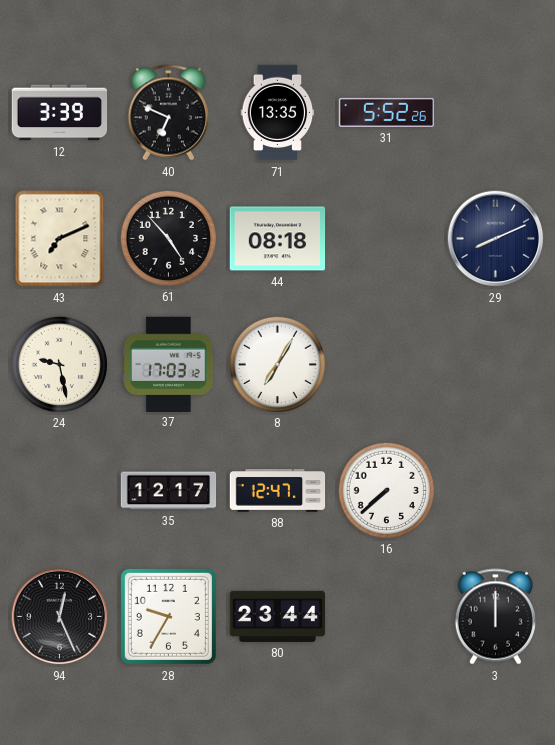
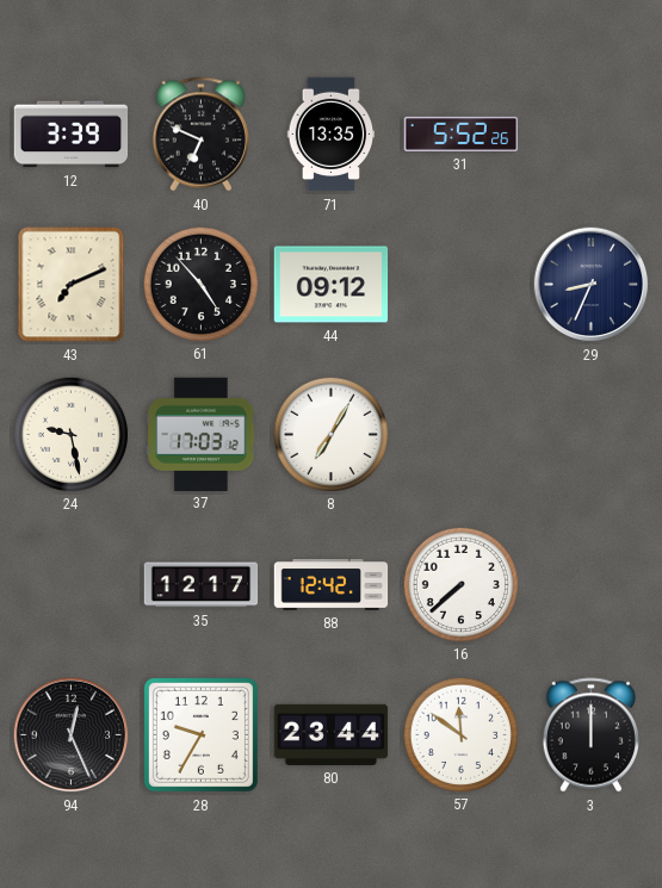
44: 08:18 -> 09:12 (332, 285)
29: 8:11 -> 8:34 (592, 285)
88: 12:47 -> 12:42 (332, 585)
57: none -> 11:51 (460, 734)
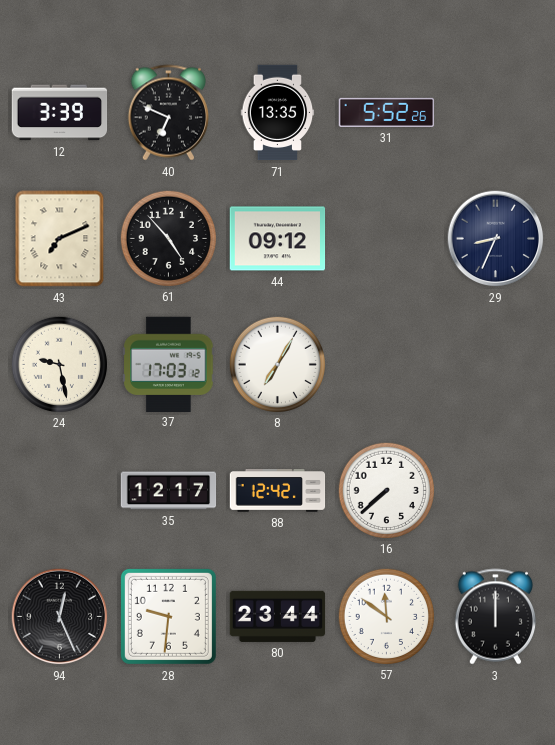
28: 9:35 -> 9:31 (168, 616)
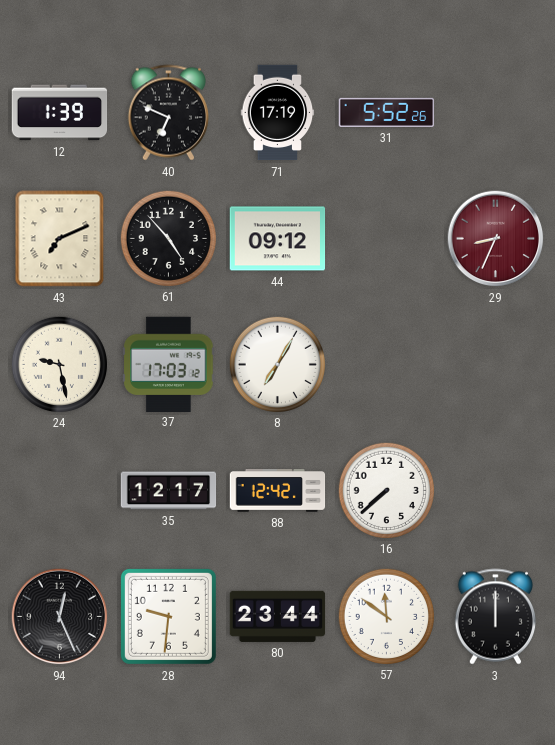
12: 3:39 -> 1:39 (60, 113)
71: 13:35 -> 17:19 (278, 113)
29 dial: navy -> burgundy (496, 239)
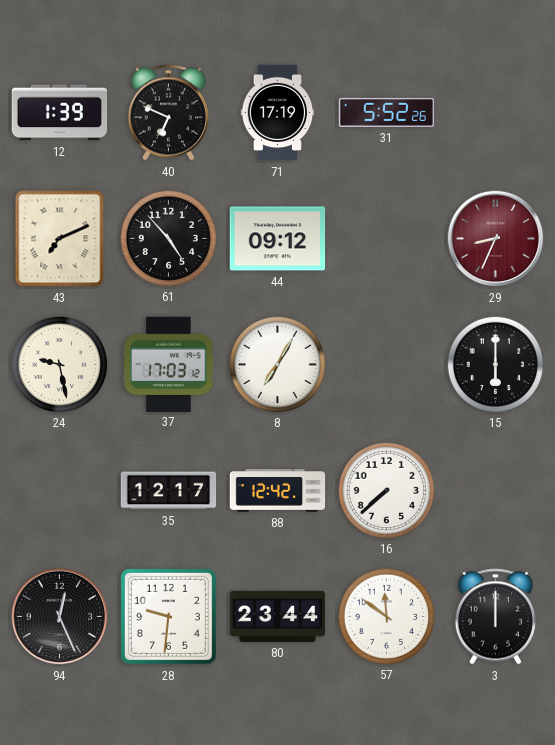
15: none -> 6:00 (495, 364)
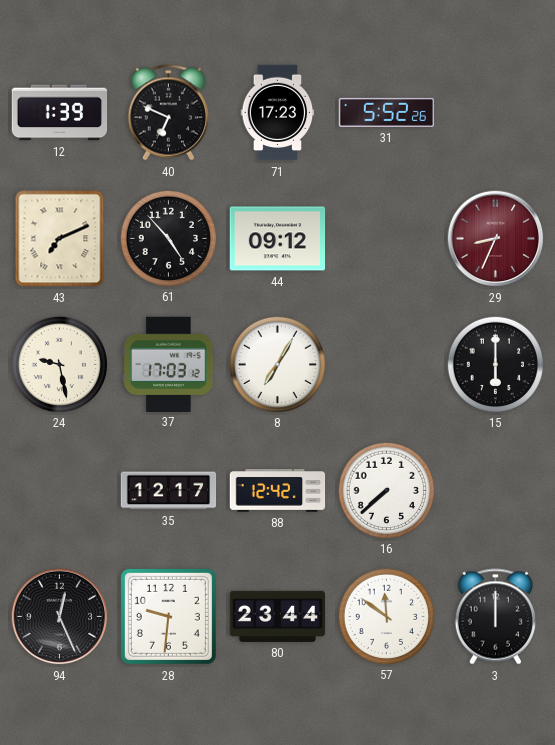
71: 17:19 -> 17:23 (278, 113)
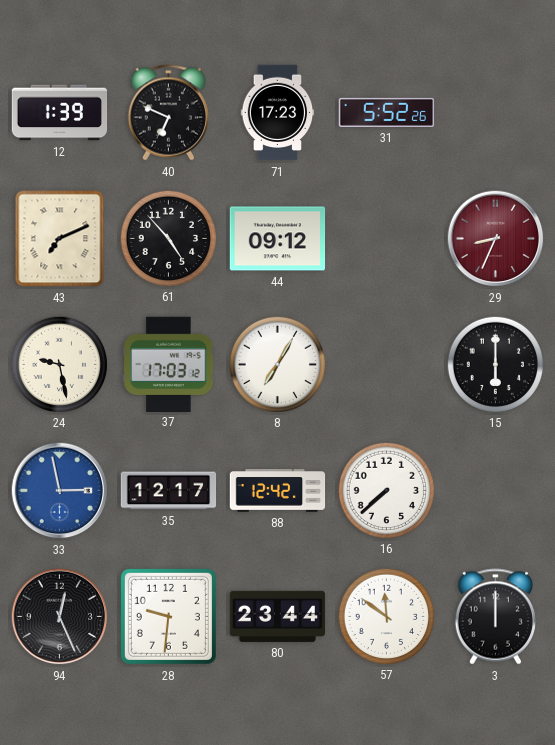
33: none -> 2:58 (60, 491)
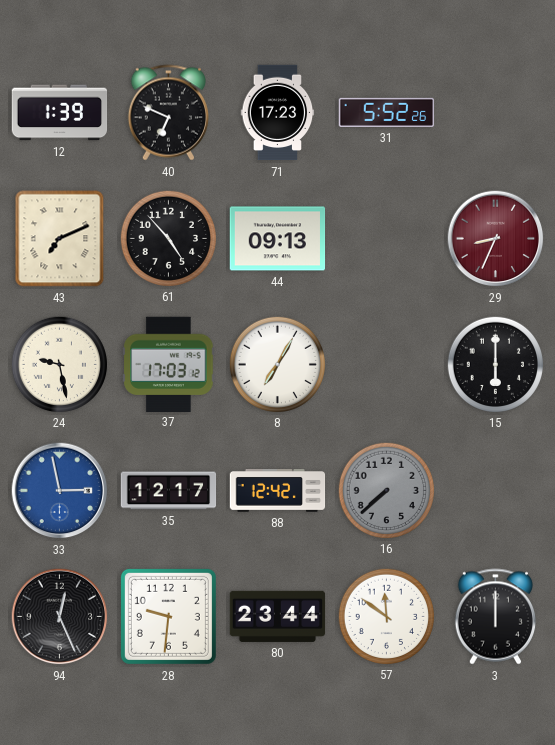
44: 09:12 -> 09:13 (278, 239)
16 dial: white -> grey (386, 490)
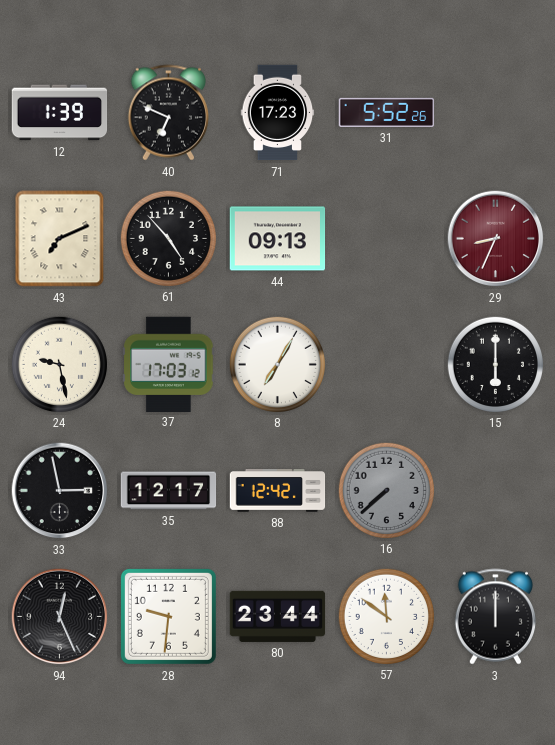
33 dial: blue -> black (60, 491)
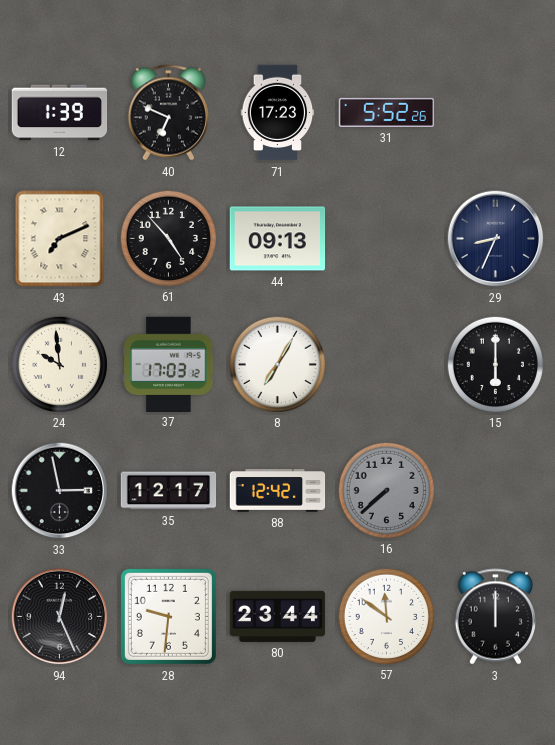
29 dial: burgundy -> navy (496, 239)
24: 9:28 -> 9:59 (59, 364)
